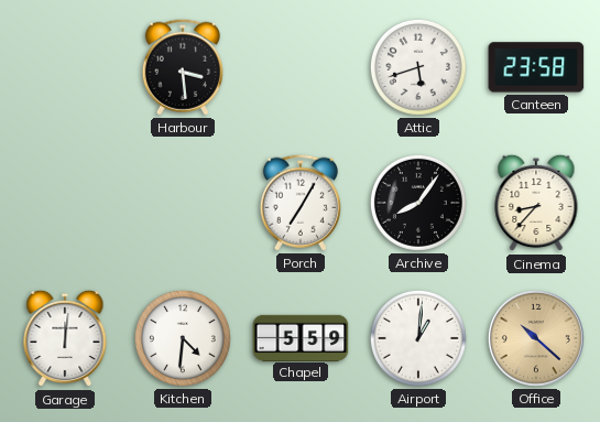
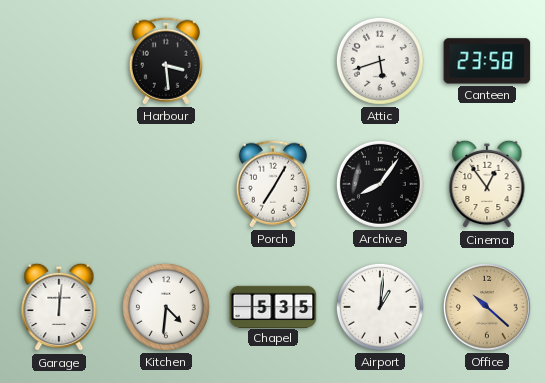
Cinema: 8:37 -> 12:54 (487, 184)
Chapel: 5:59 -> 5:35 (273, 306)
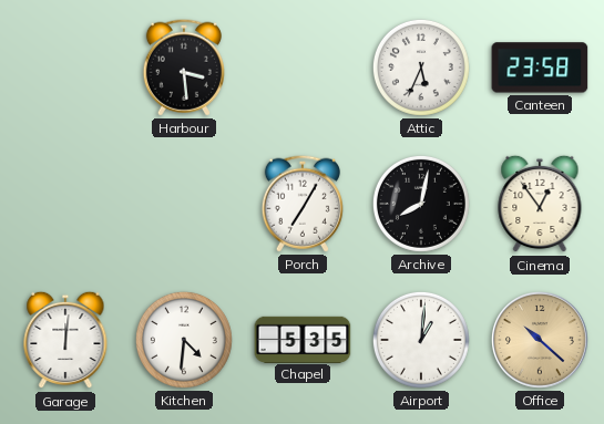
Attic: 5:42 -> 5:34 (421, 68)
Archive: 8:06 -> 8:02 (421, 204)
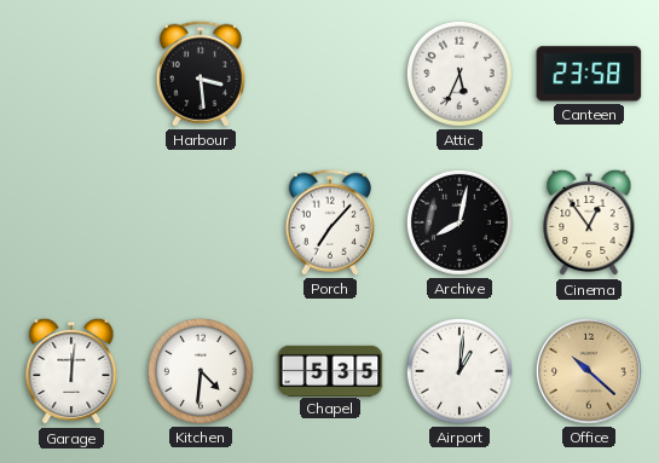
Porch: 7:05 -> 7:07 (330, 222)
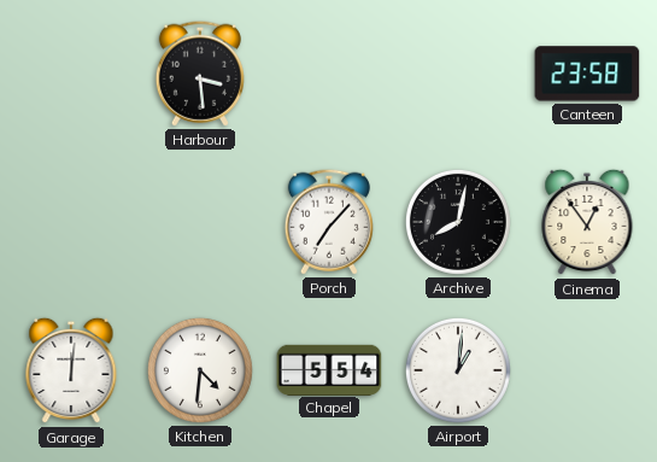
Attic: 5:34 -> none (459, 74)
Chapel: 5:35 -> 5:54 (329, 369)
Office: 10:22 -> none (589, 371)
